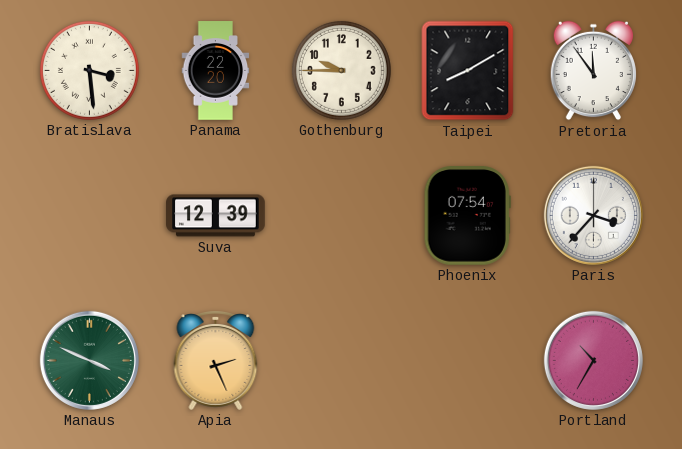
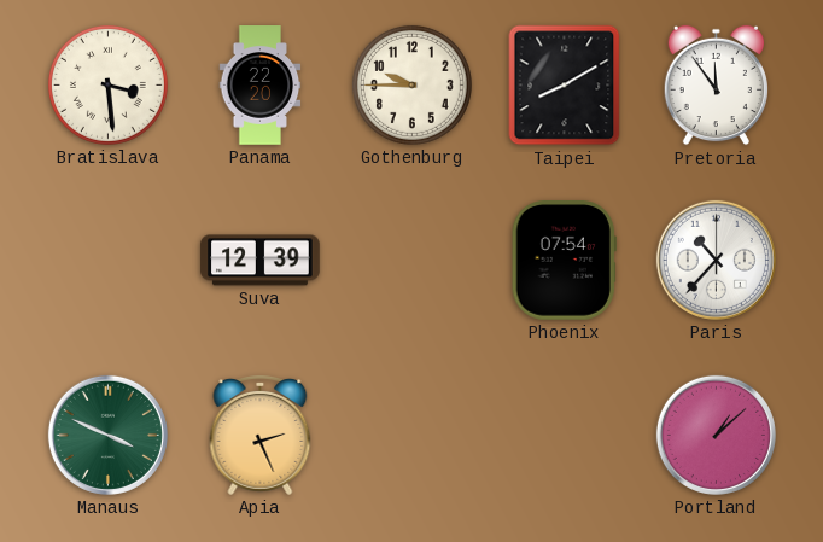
Paris: 3:37 -> 10:37 (716, 260)
Portland: 10:35 -> 1:08 (716, 435)
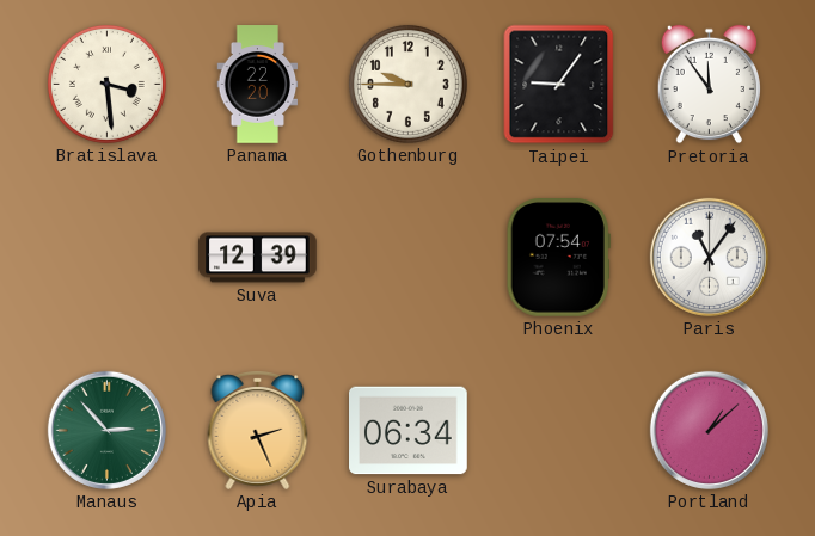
Taipei: 8:10 -> 9:06 (559, 85)
Paris: 10:37 -> 11:06 (709, 257)
Manaus: 3:49 -> 2:53 (106, 430)
Surabaya: none -> 06:34 (409, 431)
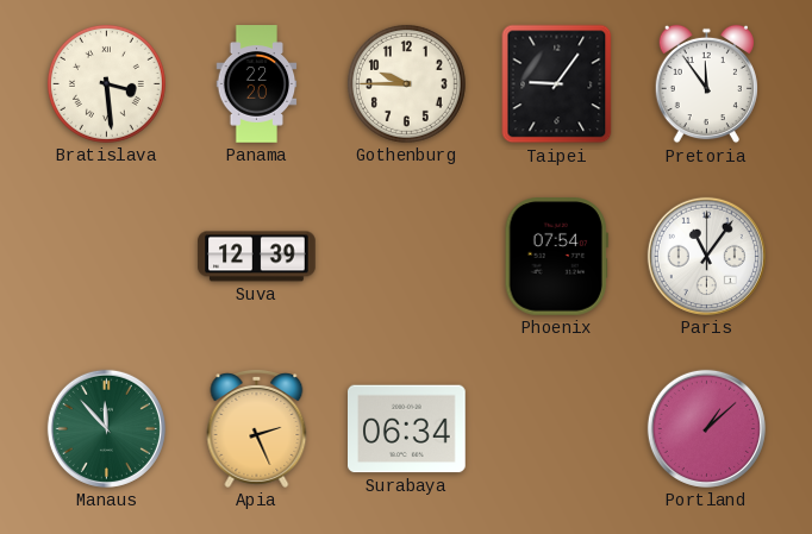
Manaus: 2:53 -> 11:53 (106, 428)
